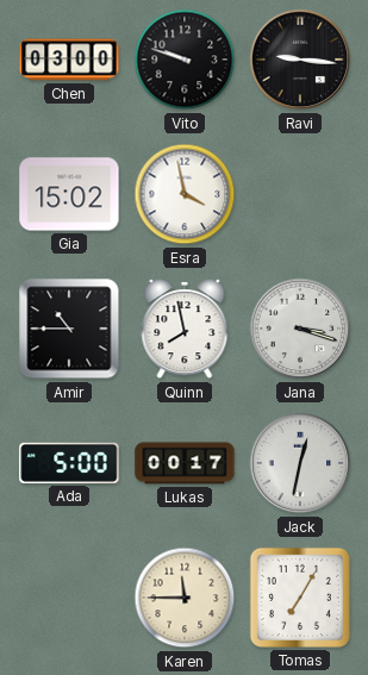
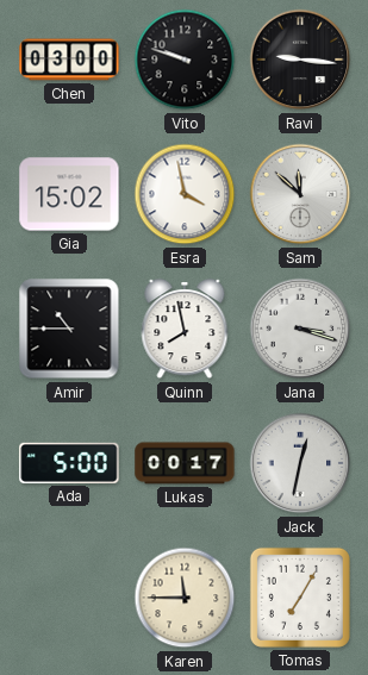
Sam: none -> 11:52 (300, 194)
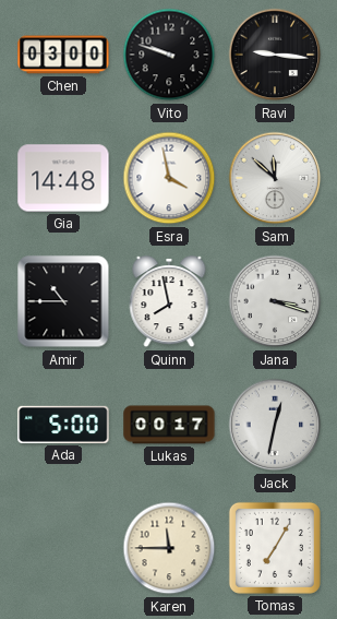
Gia: 15:02 -> 14:48 (63, 178)
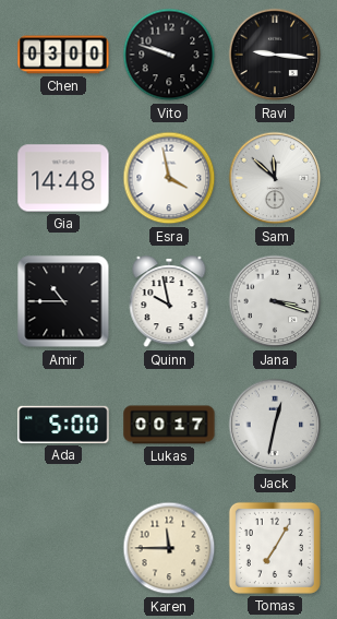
Quinn: 7:58 -> 9:58 (169, 302)
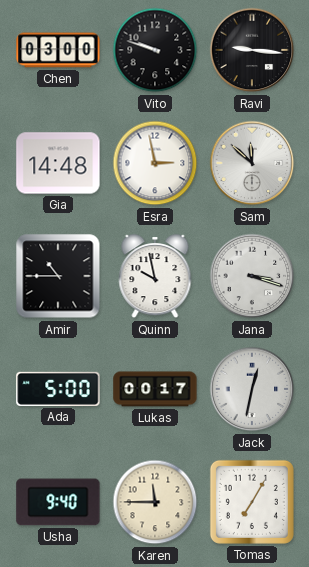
Esra: 3:58 -> 2:58 (155, 163)
Usha: none -> 9:40 (58, 502)
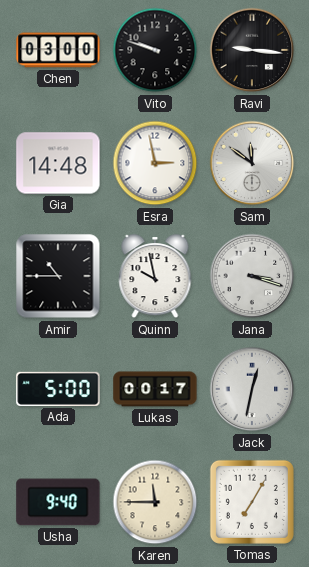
Sam: 11:52 -> 11:51 (252, 163)
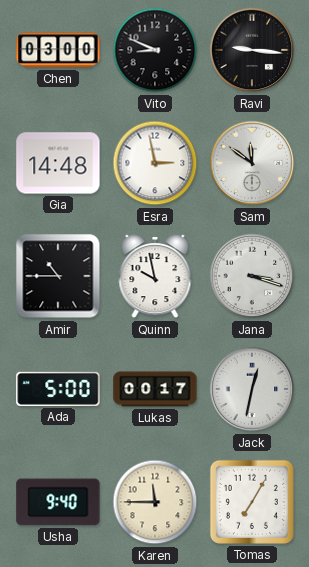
Vito: 9:48 -> 8:49 (155, 50)
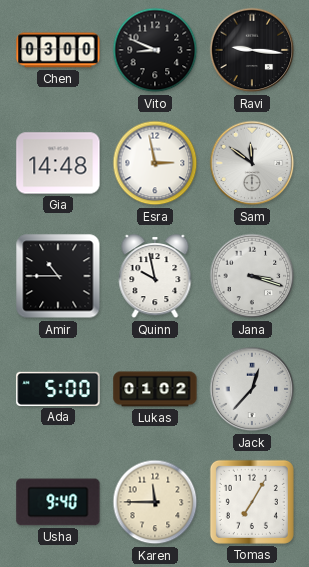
Lukas: 00:17 -> 01:02 (155, 389)
Jack: 12:32 -> 12:37 (252, 389)
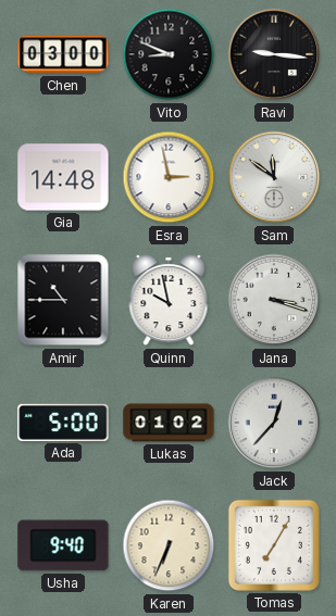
Karen: 11:45 -> 6:34 (169, 545)
